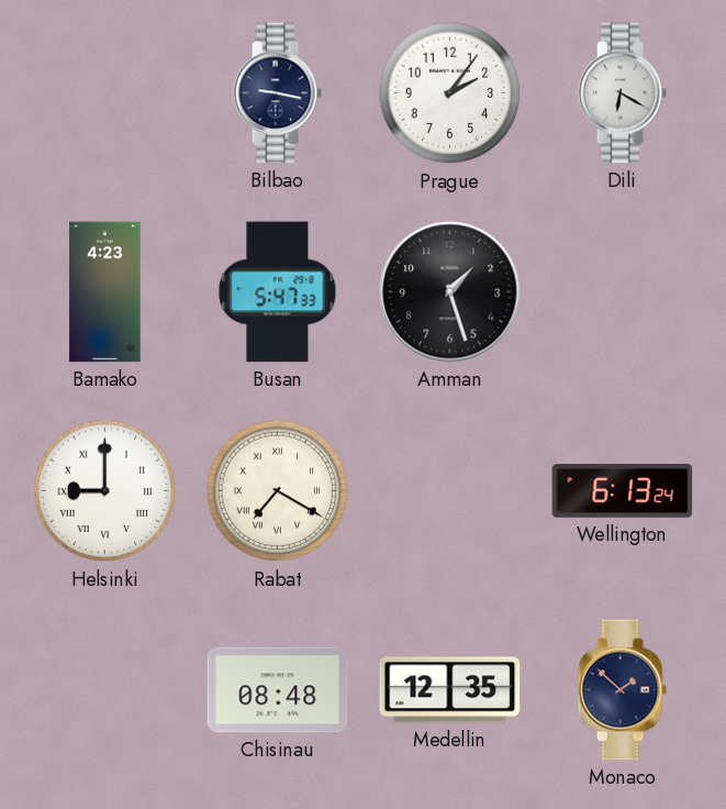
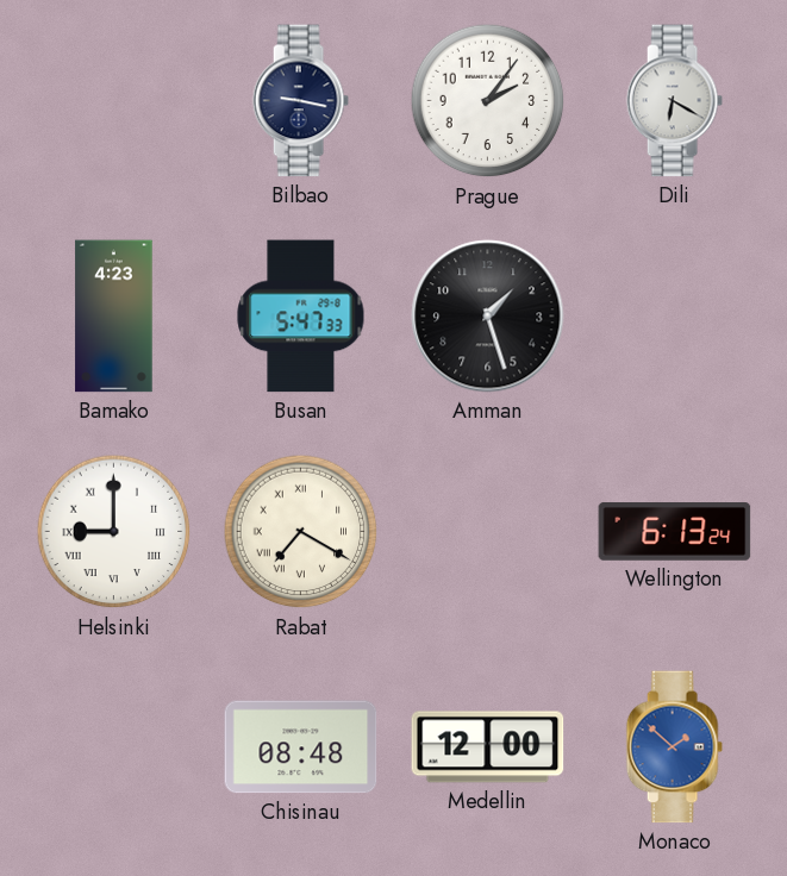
Medellin: 12:35 -> 12:00 (488, 747)
Monaco dial: navy -> blue (674, 747)
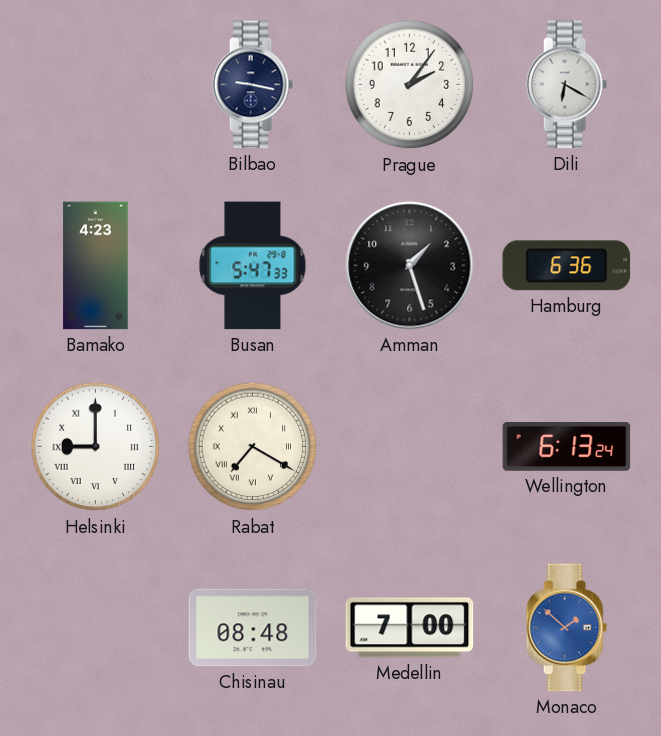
Hamburg: none -> 6:36 (567, 266)
Medellin: 12:00 -> 7:00 (410, 628)
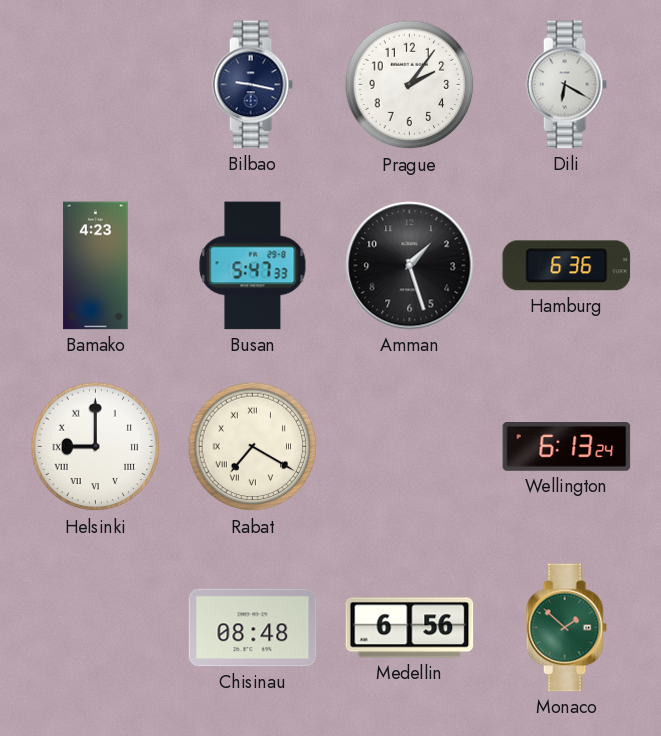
Medellin: 7:00 -> 6:56 (410, 628)
Monaco dial: blue -> green (566, 628)
